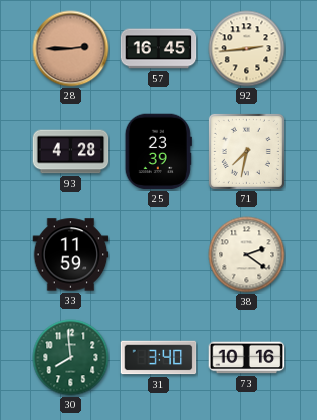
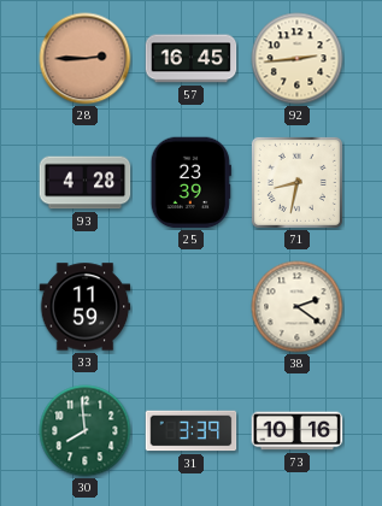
71: 7:32 -> 8:32 (296, 182)
31: 3:40 -> 3:39 (192, 431)
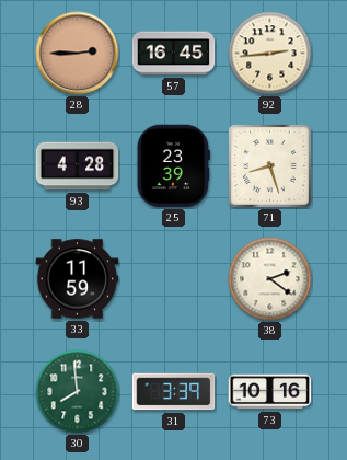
71: 8:32 -> 8:27 (269, 165)
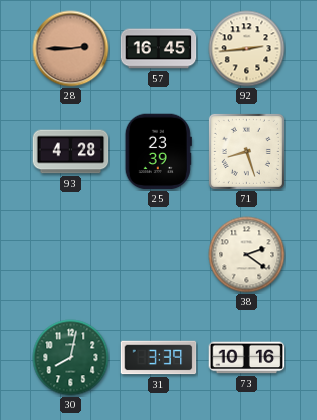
33: 11:59 -> none (78, 279)
30: 7:59 -> 8:02 (71, 358)
